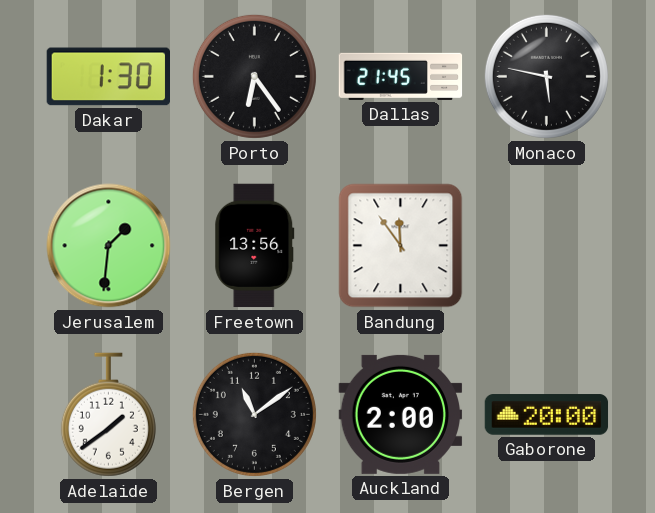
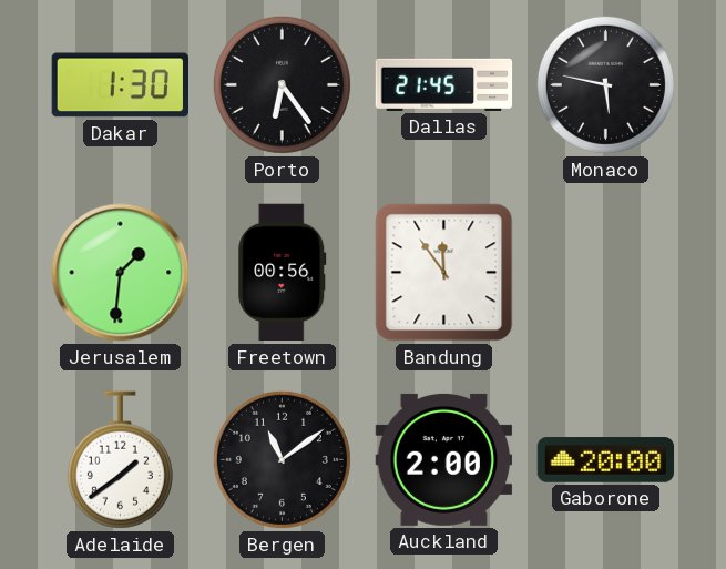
Freetown: 13:56 -> 00:56 (283, 273)
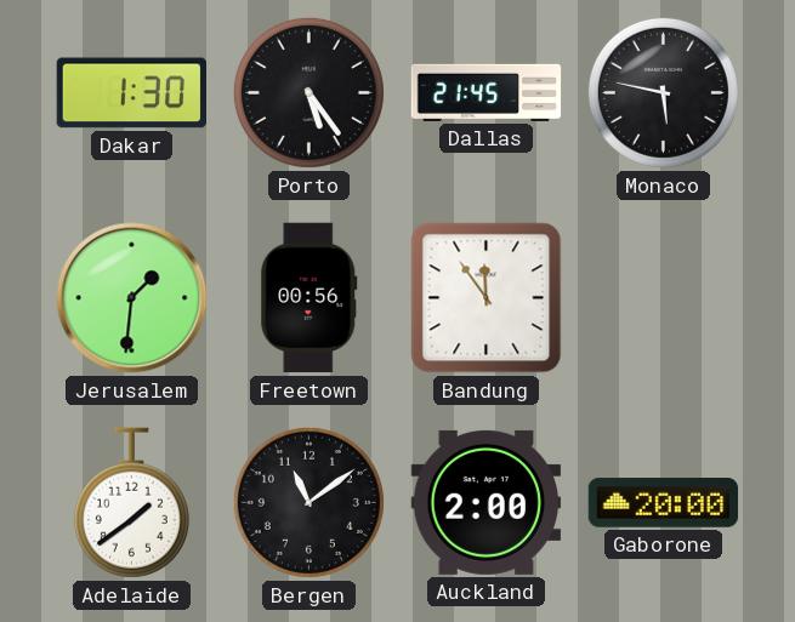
Porto: 6:24 -> 5:24 (308, 92)
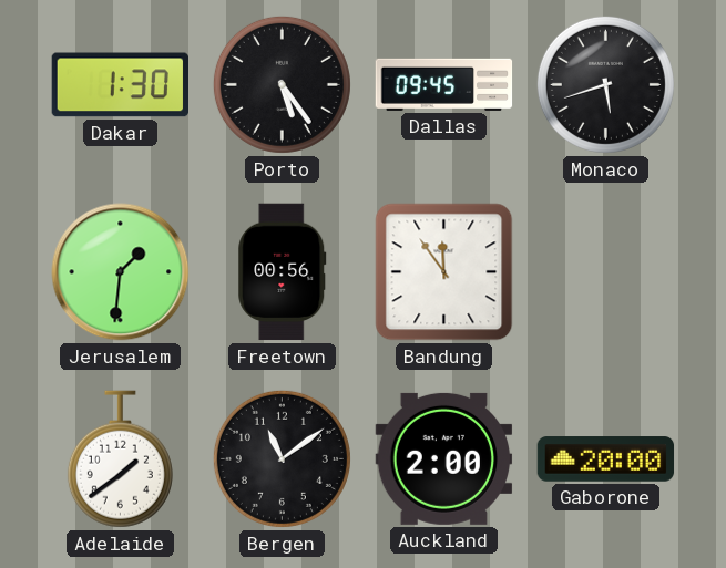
Dallas: 21:45 -> 09:45 (444, 84)
Monaco: 5:47 -> 5:42 (605, 84)
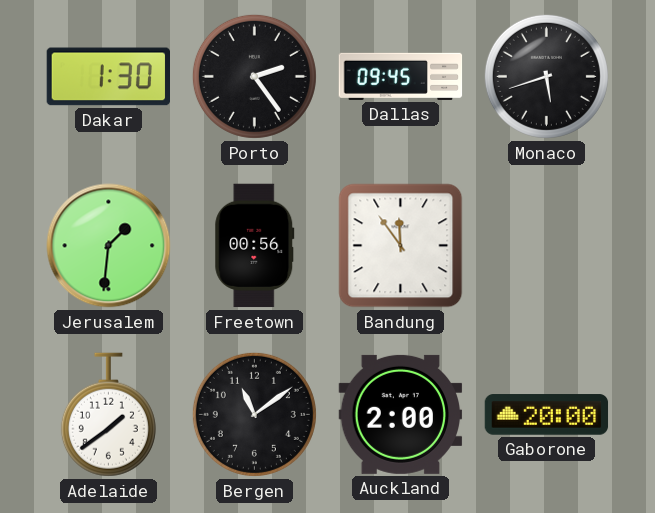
Porto: 5:24 -> 2:24 (254, 76)
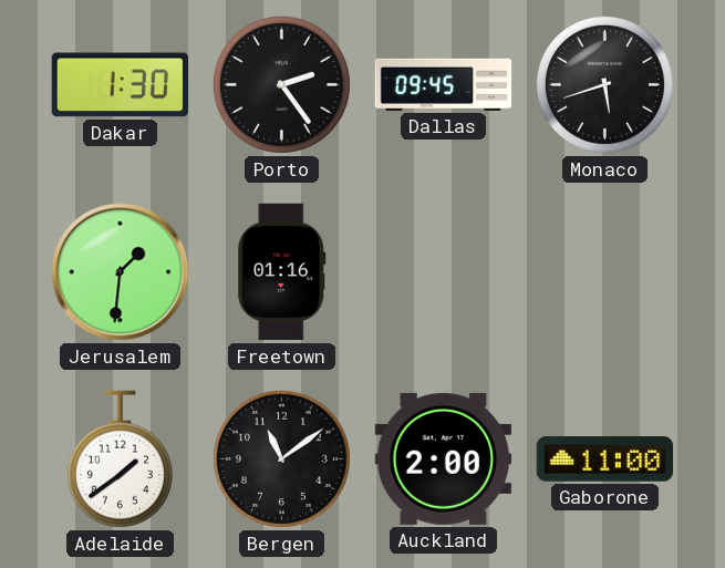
Freetown: 00:56 -> 01:16 (282, 272)
Bandung: 11:54 -> none (401, 246)
Gaborone: 20:00 -> 11:00 (605, 459)
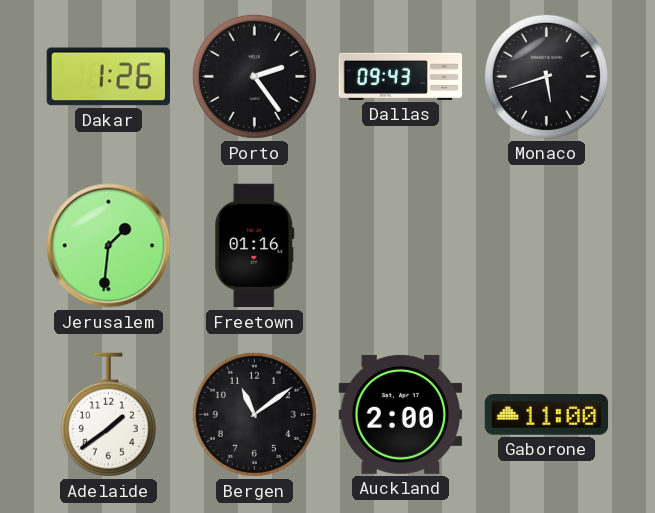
Dakar: 1:30 -> 1:26 (109, 77)
Dallas: 09:45 -> 09:43 (401, 76)
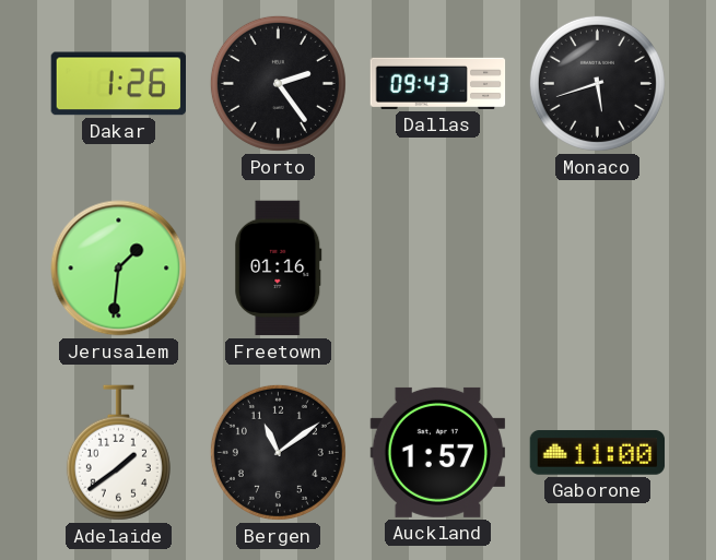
Auckland: 2:00 -> 1:57 (438, 452)
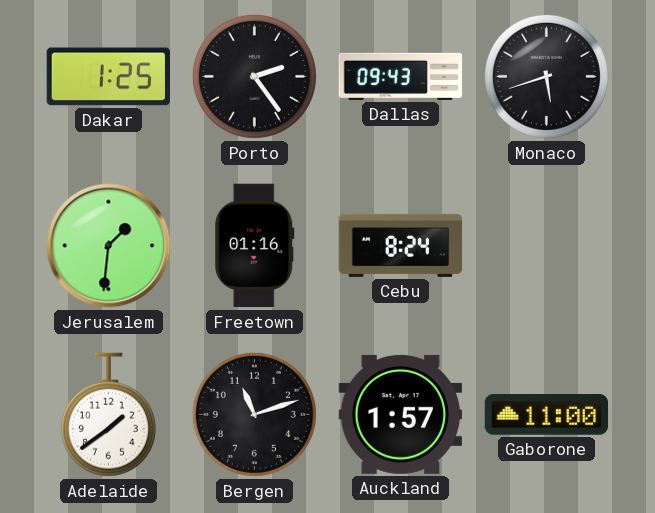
Dakar: 1:26 -> 1:25 (109, 77)
Cebu: none -> 8:24 (401, 245)
Bergen: 11:09 -> 11:12 (254, 414)
